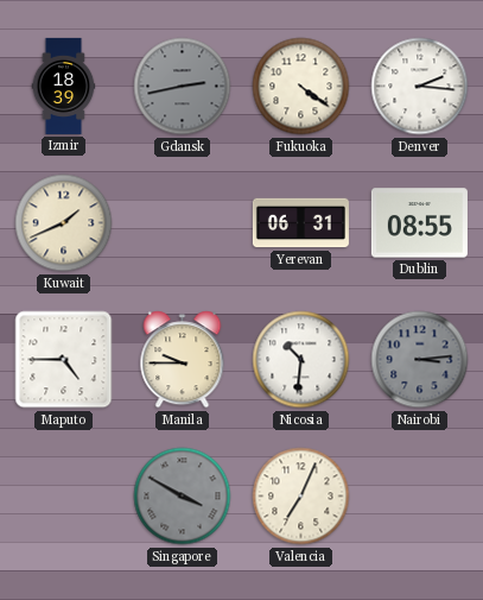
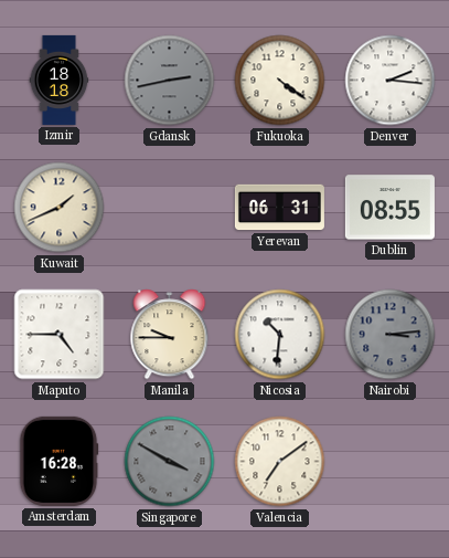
Izmir: 18:39 -> 18:18 (60, 80)
Amsterdam: none -> 16:28 (58, 461)
Valencia: 7:04 -> 7:09 (280, 462)
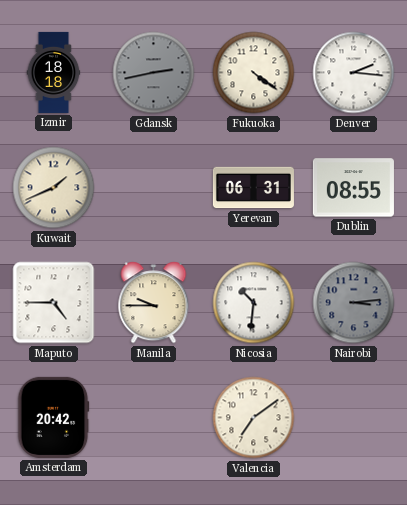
Amsterdam: 16:28 -> 20:42 (53, 417)
Singapore: 3:50 -> none (170, 462)
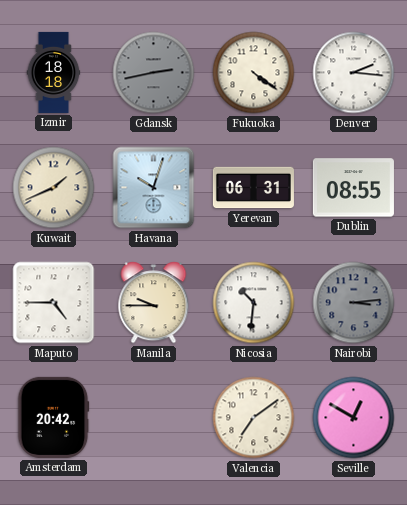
Havana: none -> 10:03 (154, 188)
Seville: none -> 12:50 (354, 418)
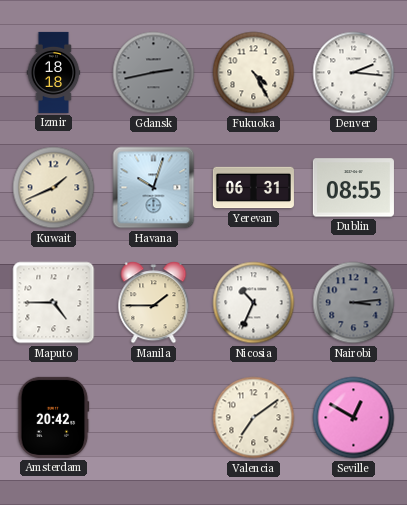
Fukuoka: 4:21 -> 4:25 (254, 73)
Manila: 9:45 -> 1:45 (154, 303)
Nicosia: 10:31 -> 10:34 (254, 303)
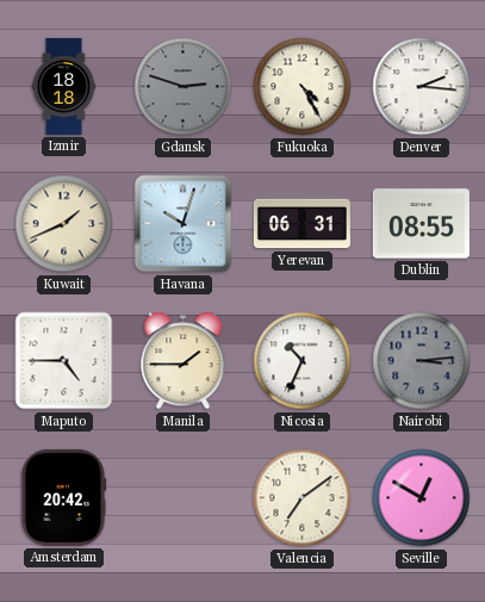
Gdansk: 2:43 -> 2:48 (184, 87)
